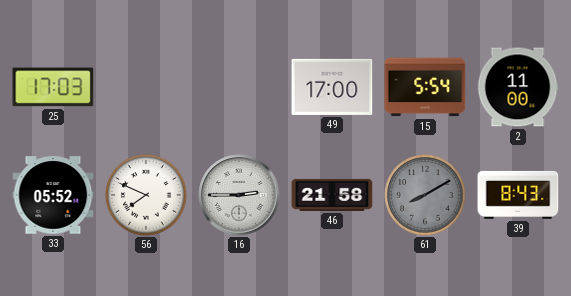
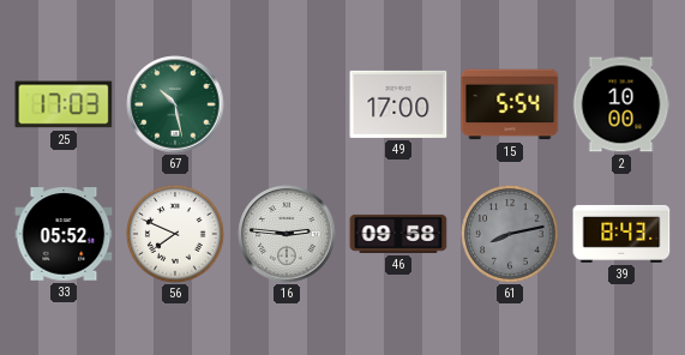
67: none -> 10:28 (175, 104)
2: 11:00 -> 10:00 (621, 104)
16: 2:45 -> 2:46 (287, 234)
46: 21:58 -> 09:58 (398, 234)
61: 8:10 -> 8:13 (510, 234)
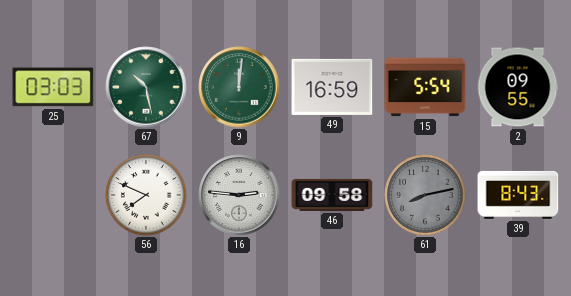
25: 17:03 -> 03:03 (53, 87)
9: none -> 12:01 (239, 87)
49: 17:00 -> 16:59 (332, 87)
2: 10:00 -> 09:55 (518, 87)
33: 05:52 -> none (64, 234)
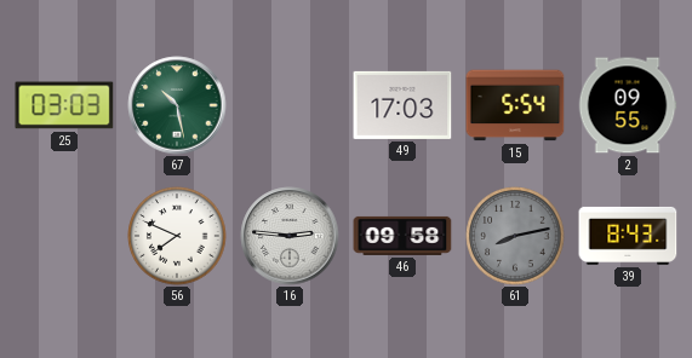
9: 12:01 -> none (239, 87)
49: 16:59 -> 17:03 (402, 105)
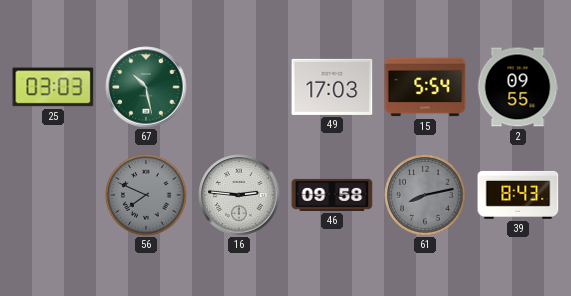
56 dial: white -> grey (146, 195)
